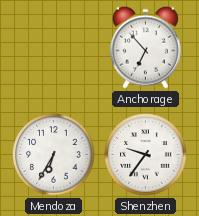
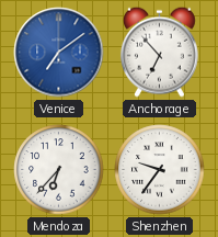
Venice: none -> 7:09 (59, 53)
Mendoza: 6:35 -> 6:37 (59, 170)
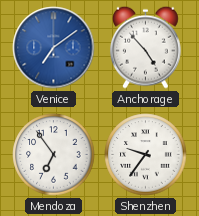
Anchorage: 6:53 -> 4:53 (145, 47)
Mendoza: 6:37 -> 6:54 (54, 155)
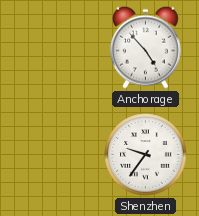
Venice: 7:09 -> none (54, 48)
Mendoza: 6:54 -> none (54, 155)
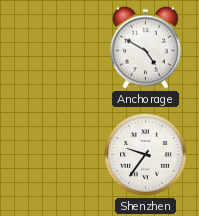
Anchorage: 4:53 -> 4:50 (145, 47)
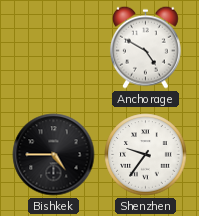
Bishkek: none -> 4:45 (54, 155)
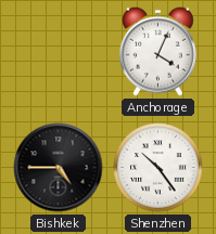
Anchorage: 4:50 -> 4:04 (157, 51)
Shenzhen: 9:36 -> 10:24 (158, 168)
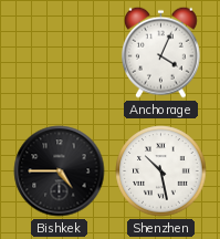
Shenzhen: 10:24 -> 10:28 (161, 172)
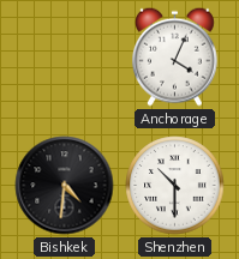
Bishkek: 4:45 -> 4:31 (65, 186)
Shenzhen: 10:28 -> 10:30 (175, 186)
